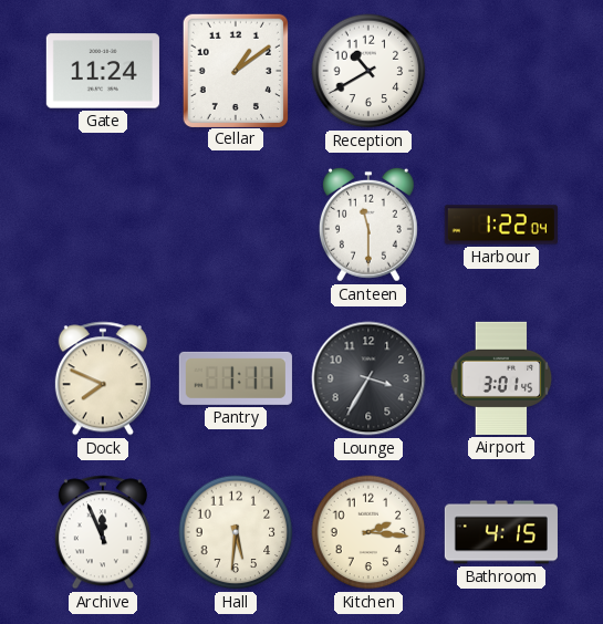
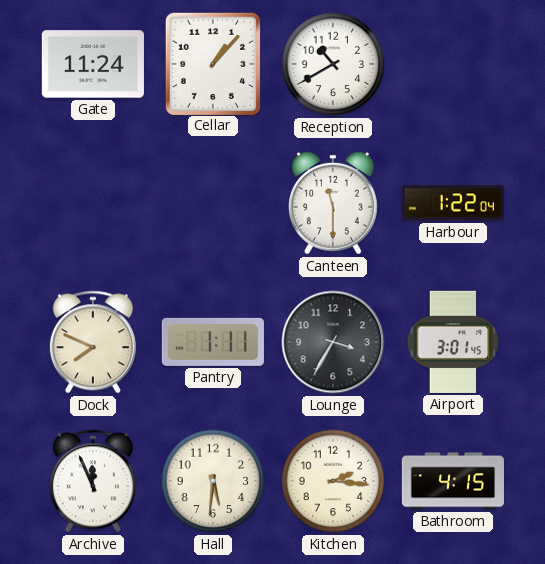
Cellar: 1:09 -> 1:07 (212, 63)
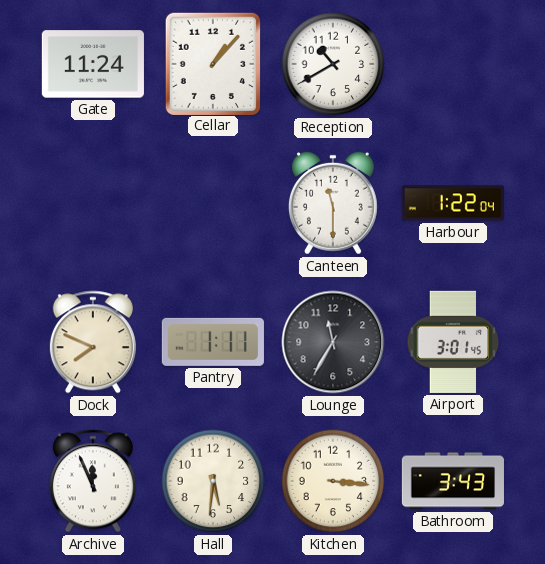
Lounge: 3:35 -> 11:35 (333, 342)
Kitchen: 2:16 -> 3:16 (333, 481)
Bathroom: 4:15 -> 3:43 (452, 481)
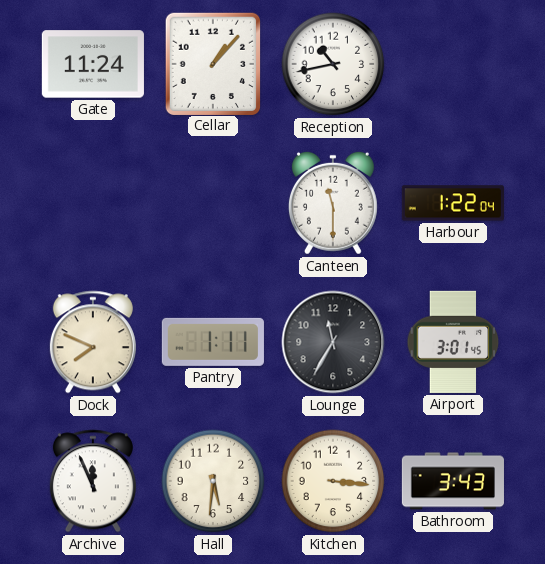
Reception: 10:40 -> 10:43 (333, 64)
